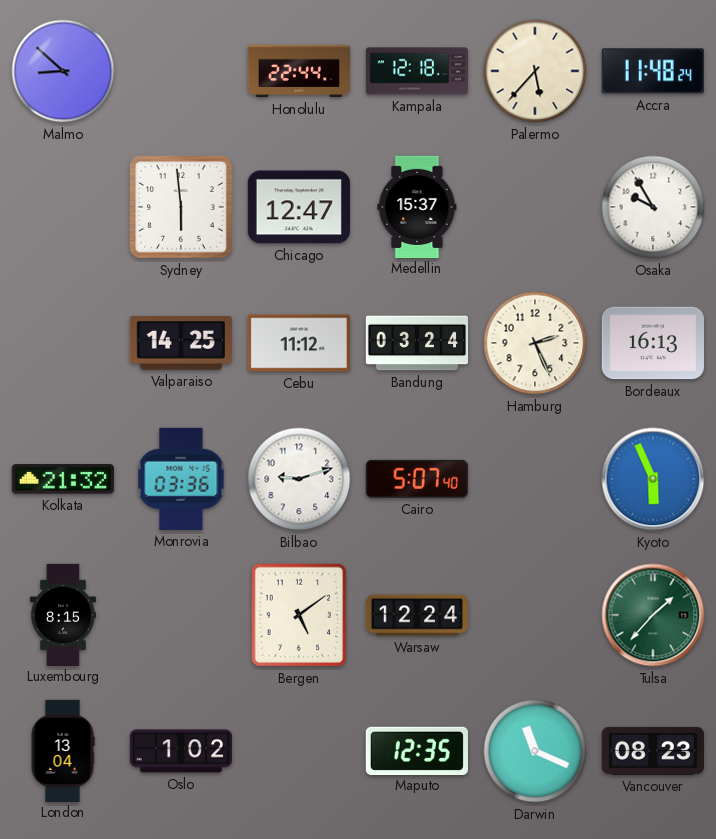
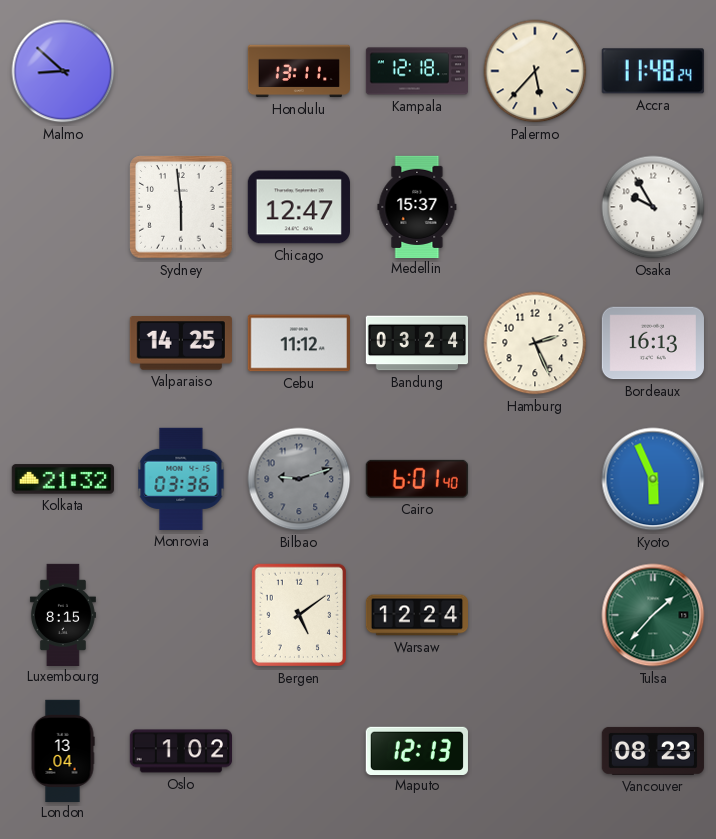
Honolulu: 22:44 -> 13:11 (298, 71)
Bilbao dial: white -> grey (299, 479)
Cairo: 5:07 -> 6:01 (417, 479)
Maputo: 12:35 -> 12:13 (417, 750)
Darwin: 11:19 -> none (535, 751)
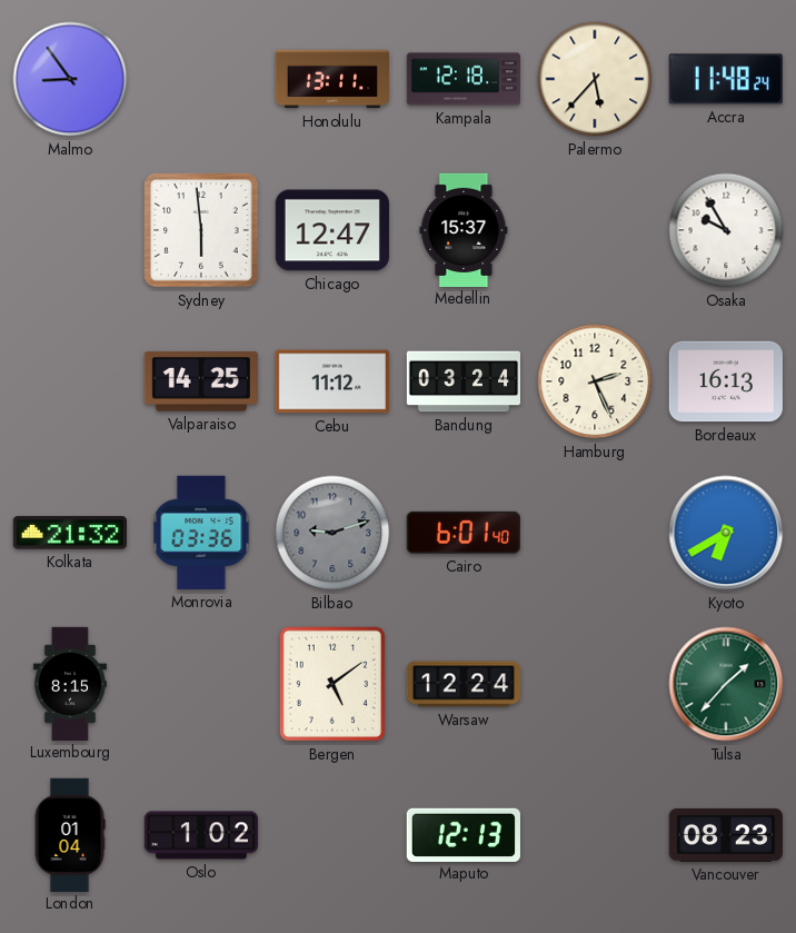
Malmo: 8:52 -> 8:54 (70, 79)
Kyoto: 5:56 -> 6:40 (726, 533)
London: 13:04 -> 01:04 (70, 834)
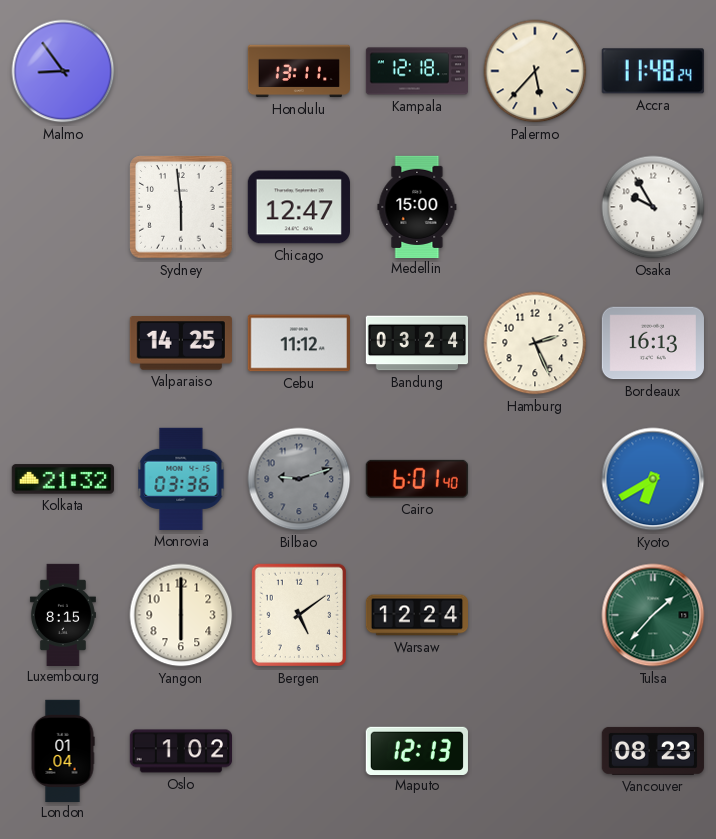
Medellin: 15:37 -> 15:00 (417, 206)
Yangon: none -> 6:00 (181, 615)
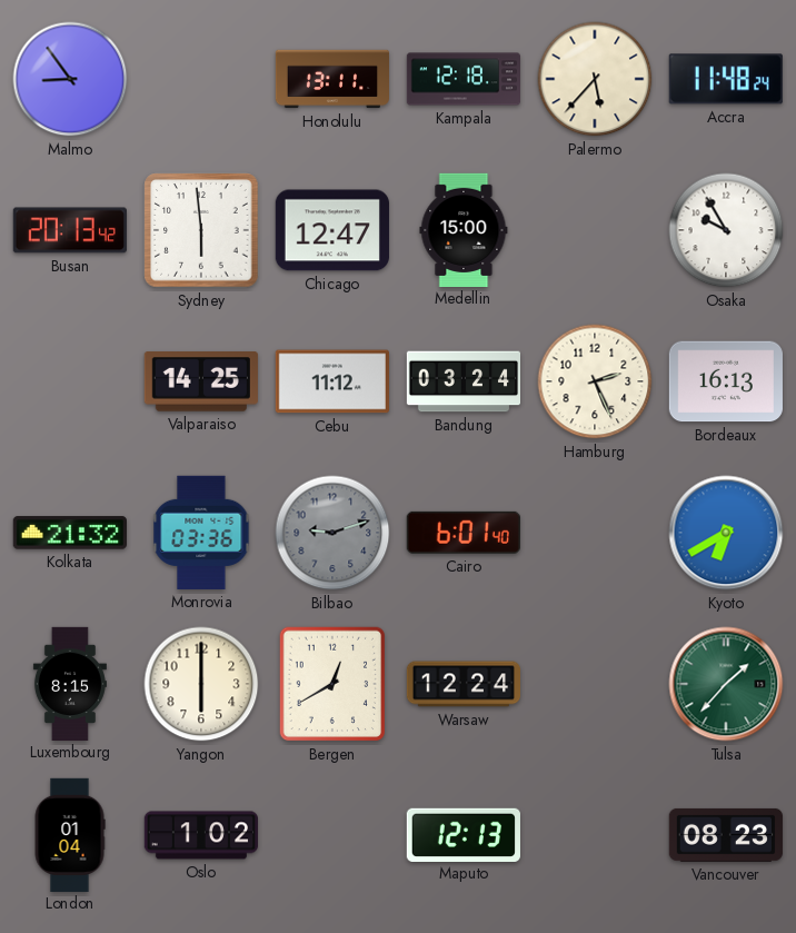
Busan: none -> 20:13 (70, 230)
Bergen: 5:09 -> 12:40 (332, 684)
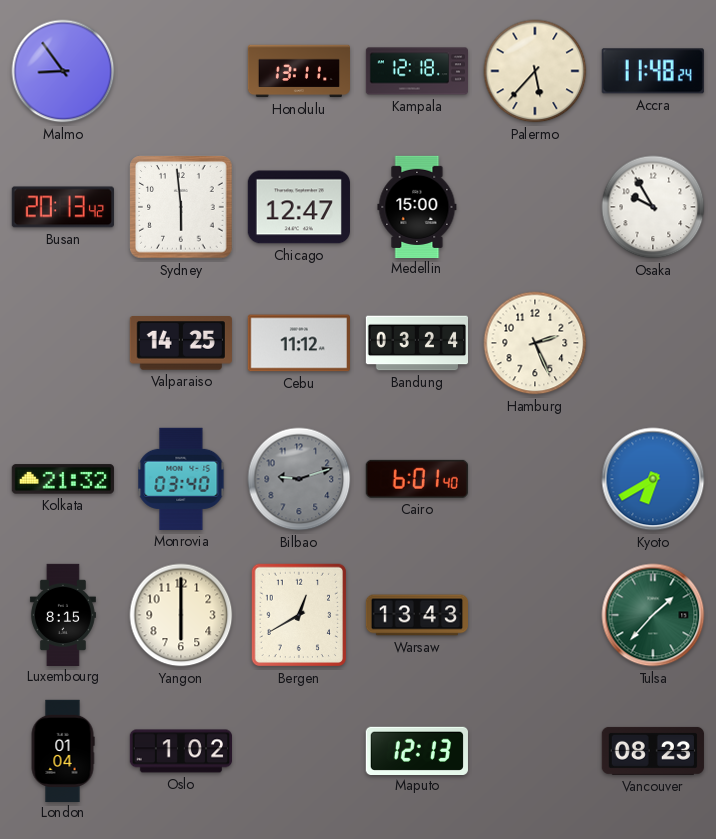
Bordeaux: 16:13 -> none (726, 381)
Monrovia: 03:36 -> 03:40 (181, 479)
Warsaw: 12:24 -> 13:43 (416, 615)
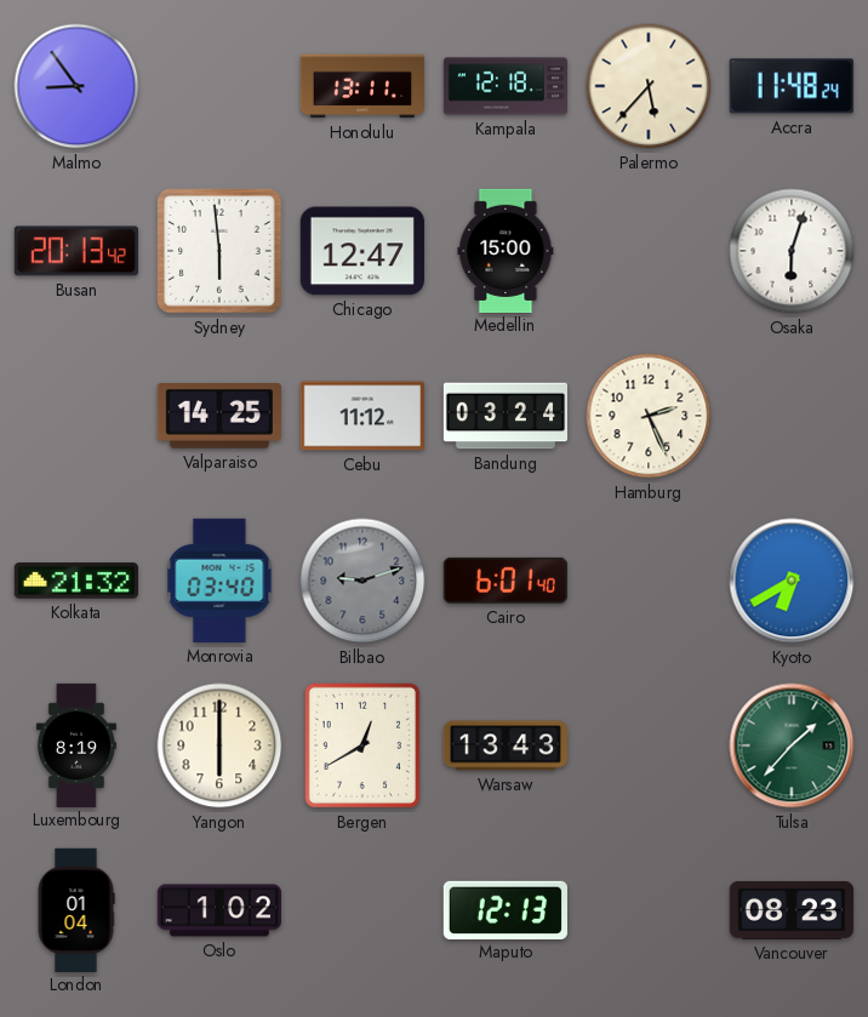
Osaka: 9:55 -> 6:03 (792, 251)
Luxembourg: 8:15 -> 8:19 (76, 744)
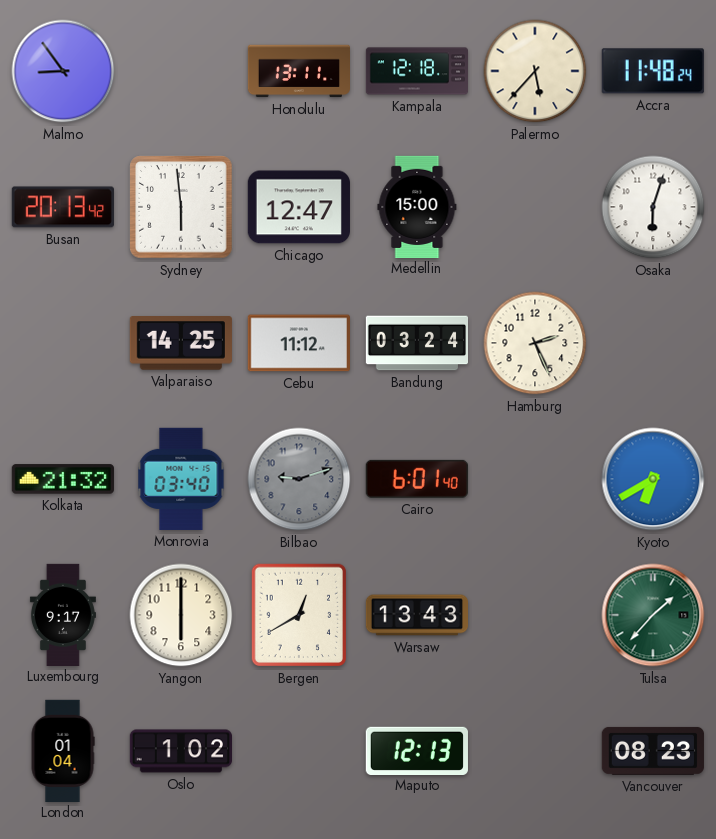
Luxembourg: 8:19 -> 9:17 (63, 614)
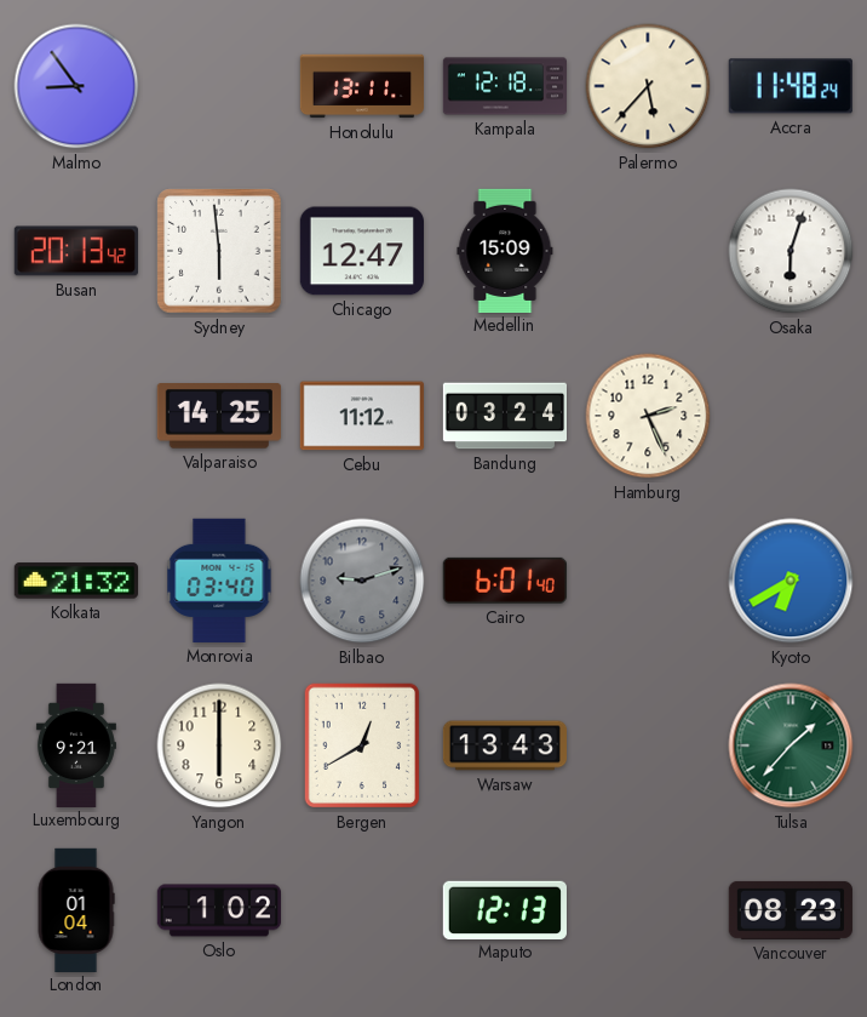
Medellin: 15:00 -> 15:09 (505, 250)
Luxembourg: 9:17 -> 9:21 (76, 744)
